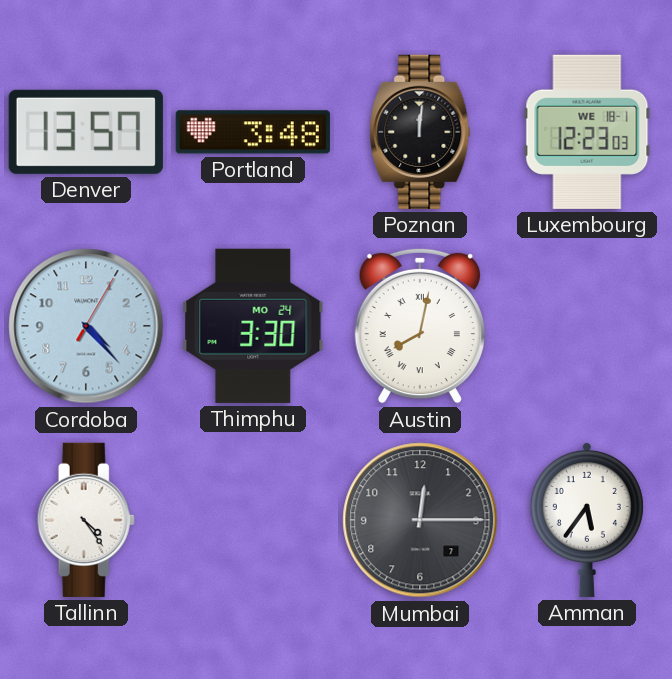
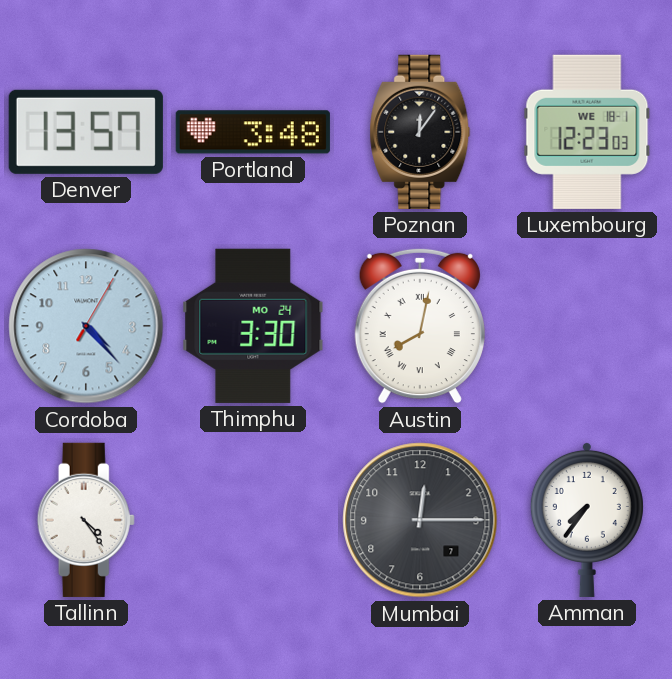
Poznan: 12:01 -> 12:06 (420, 132)
Amman: 5:36 -> 7:36 (587, 519)
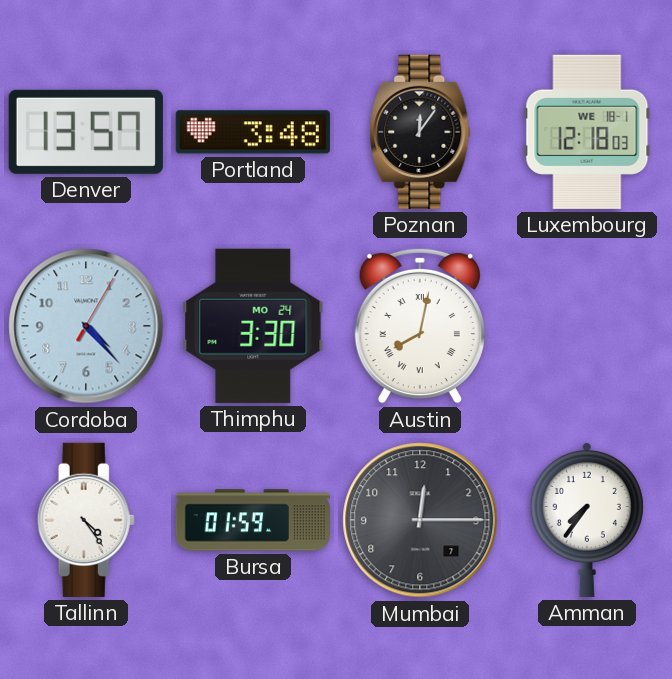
Luxembourg: 12:23 -> 12:18 (587, 132)
Bursa: none -> 01:59 (253, 520)
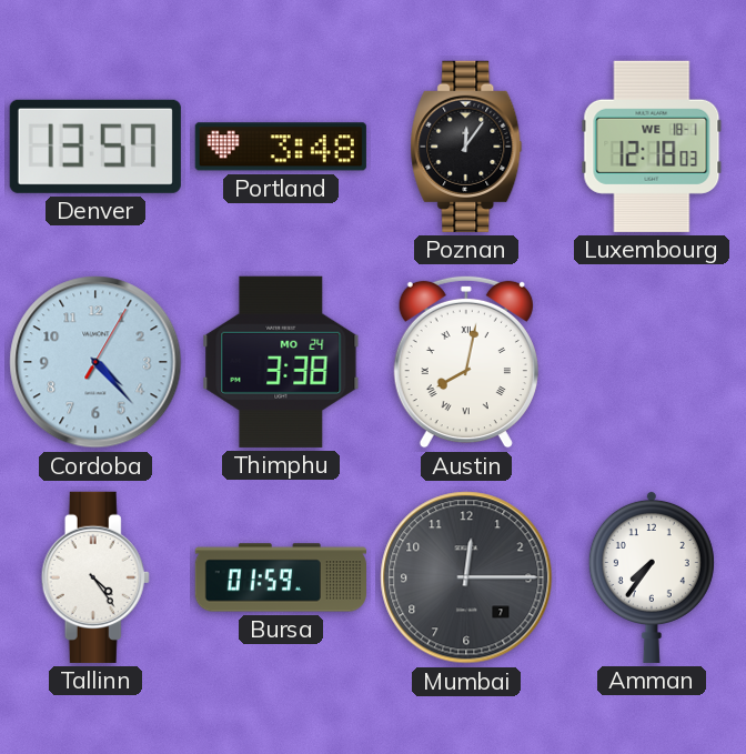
Thimphu: 3:30 -> 3:38 (281, 362)
